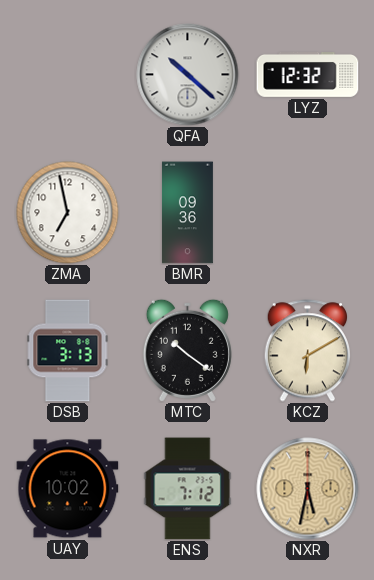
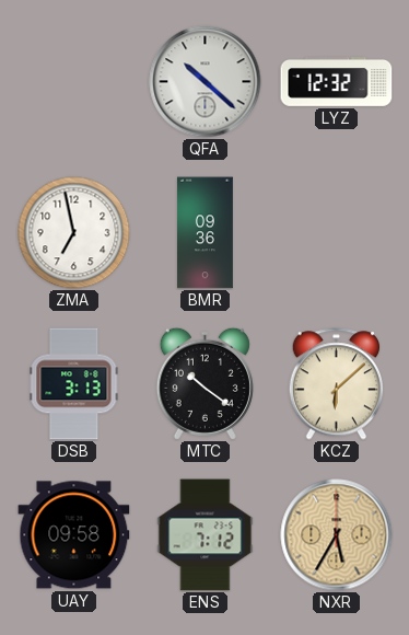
KCZ: 6:10 -> 6:08 (337, 384)
UAY: 10:02 -> 09:58 (74, 535)
NXR: 5:32 -> 5:35 (337, 535)
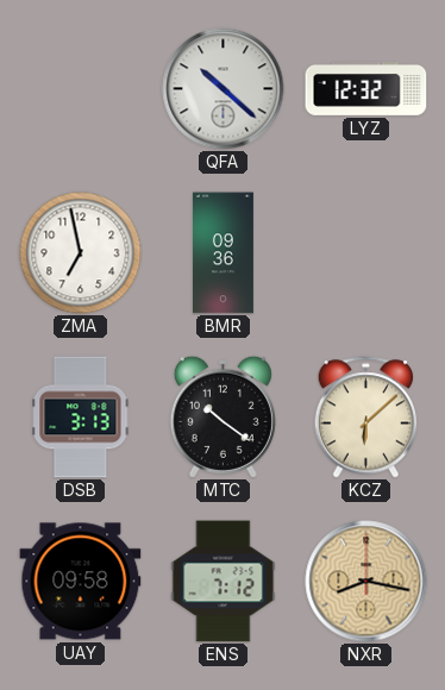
NXR: 5:35 -> 8:17 (366, 582)
